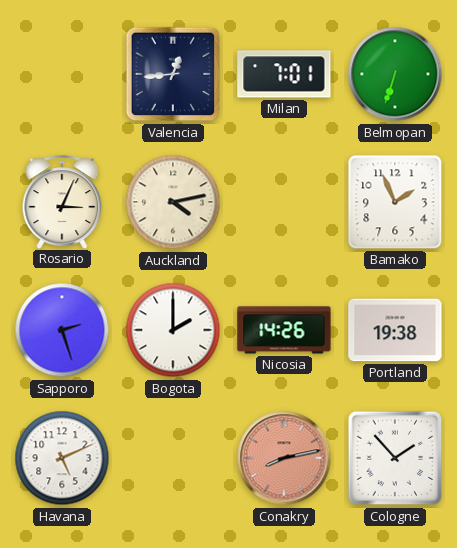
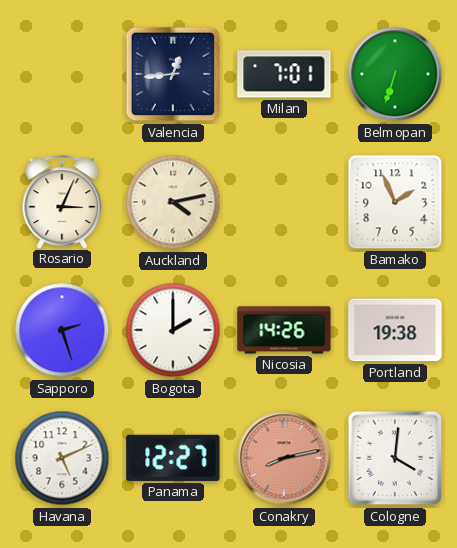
Panama: none -> 12:27 (173, 458)
Cologne: 1:53 -> 4:01 (395, 458)
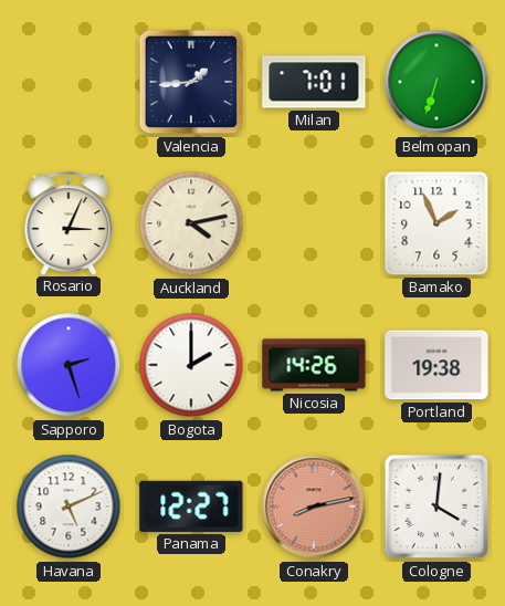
Valencia: 12:44 -> 1:44 (191, 82)
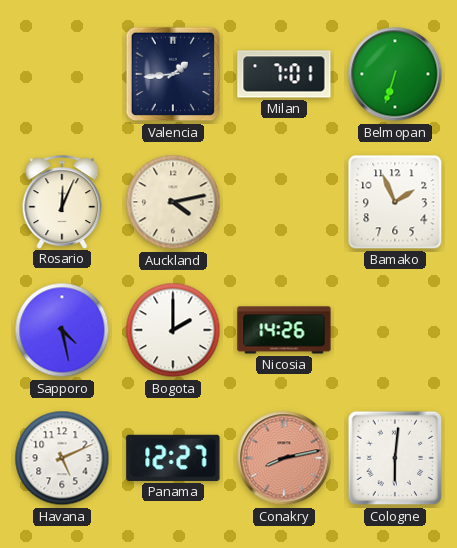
Rosario: 3:04 -> 12:04 (62, 202)
Sapporo: 2:27 -> 4:28 (62, 330)
Portland: 19:38 -> none (436, 365)
Cologne: 4:01 -> 6:01 (395, 458)
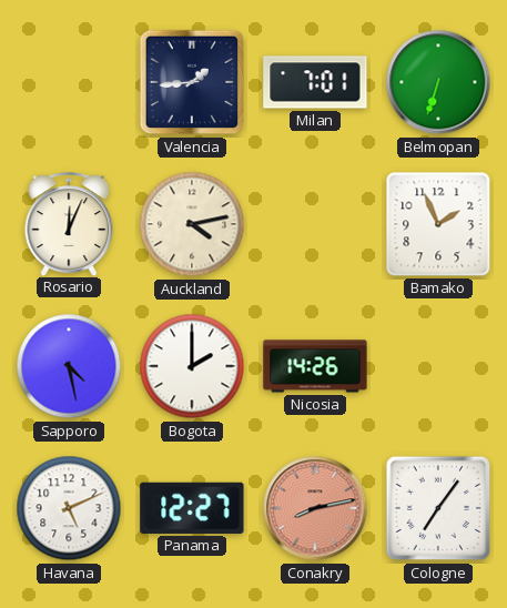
Cologne: 6:01 -> 7:06 (438, 508)
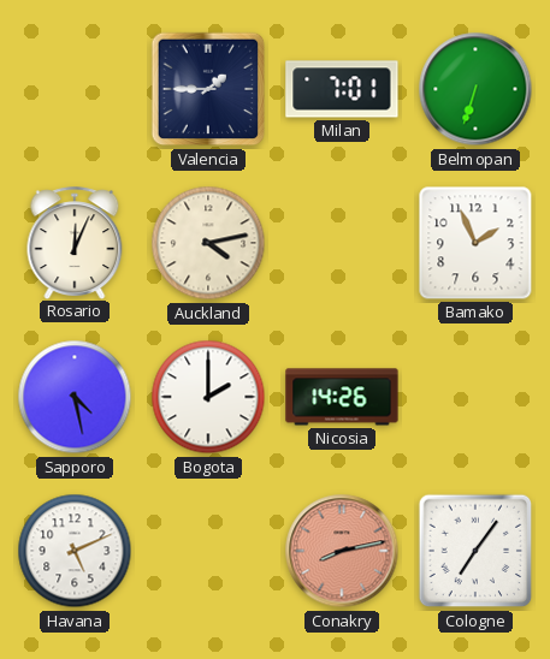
Valencia: 1:44 -> 1:45 (208, 89)
Panama: 12:27 -> none (192, 508)
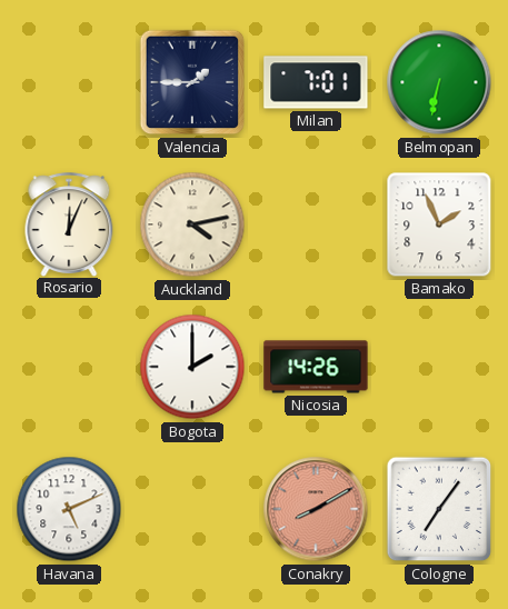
Belmopan: 6:33 -> 6:32 (439, 82)
Sapporo: 4:28 -> none (75, 397)
Conakry: 8:13 -> 8:10 (316, 509)
